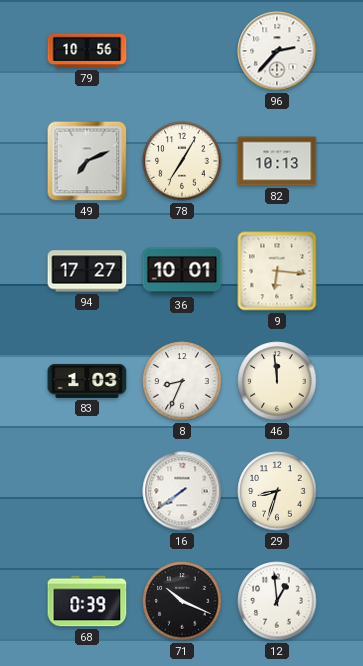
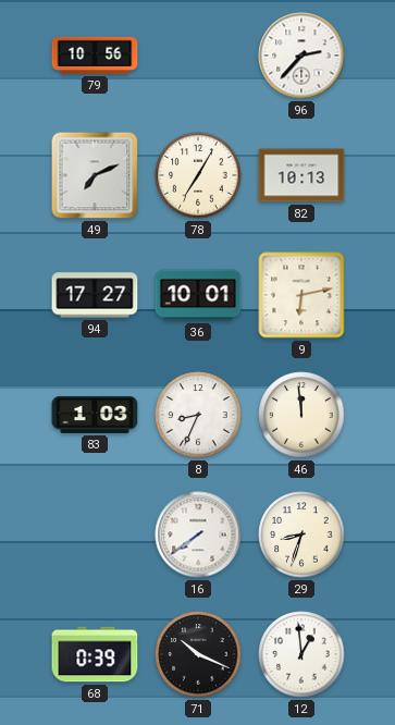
9: 6:16 -> 6:13 (301, 295)
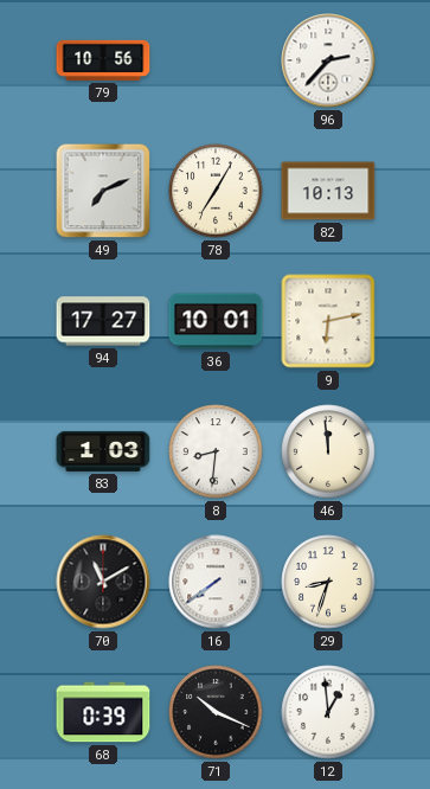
8: 8:34 -> 8:31 (216, 451)
70: none -> 11:10 (103, 582)
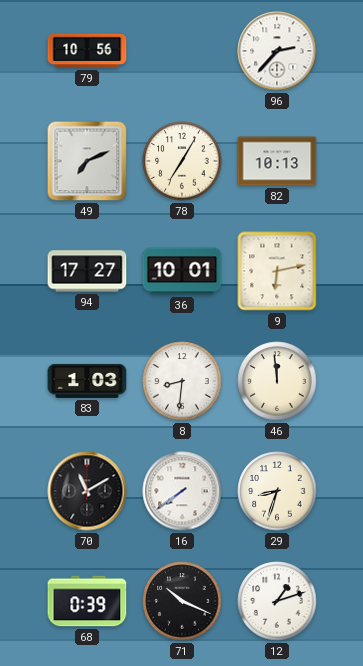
12: 12:59 -> 1:12 (277, 601)
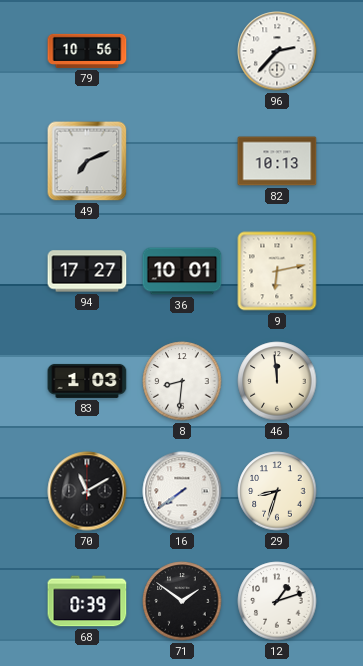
78: 7:05 -> none (182, 161)
71: 10:19 -> 1:51 (182, 601)
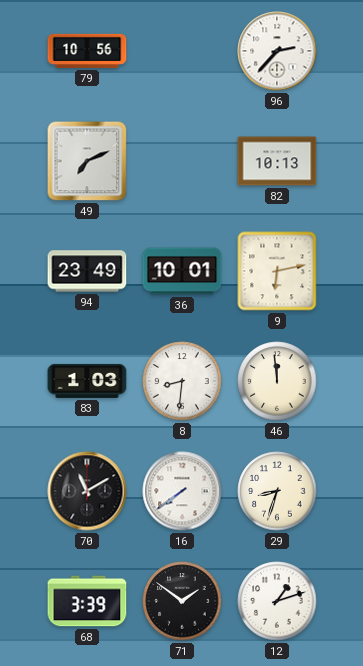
94: 17:27 -> 23:49 (87, 271)
68: 0:39 -> 3:39 (87, 601)
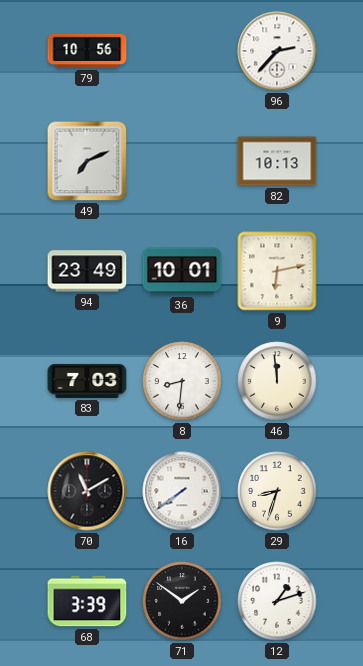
83: 1:03 -> 7:03 (87, 381)
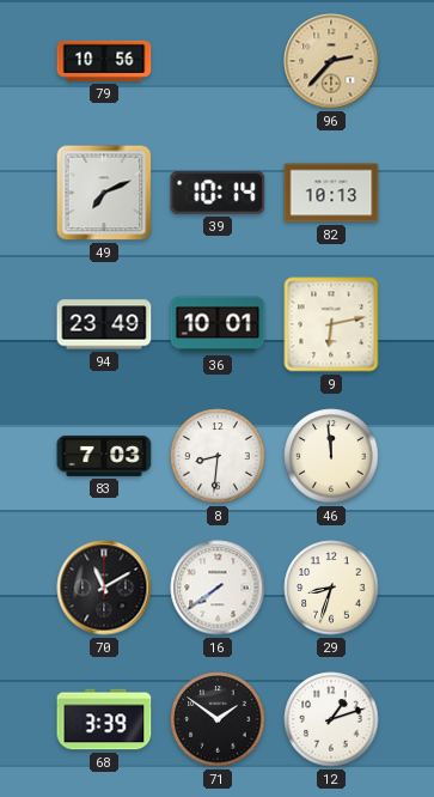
96 dial: white -> champagne (331, 61)
39: none -> 10:14 (218, 193)
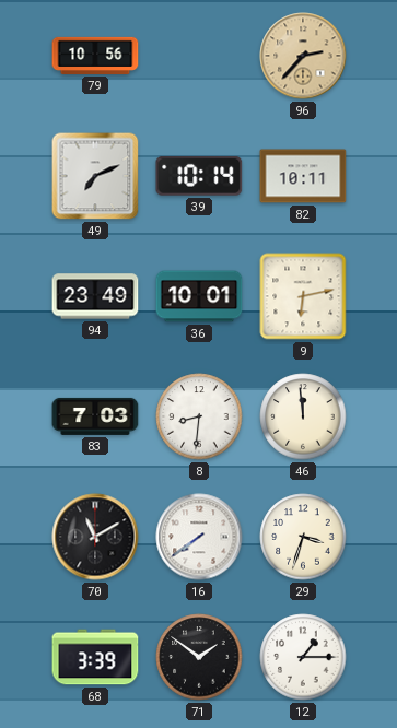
82: 10:13 -> 10:11 (303, 176)
29: 8:33 -> 3:33 (303, 537)
12: 1:12 -> 1:15 (303, 657)
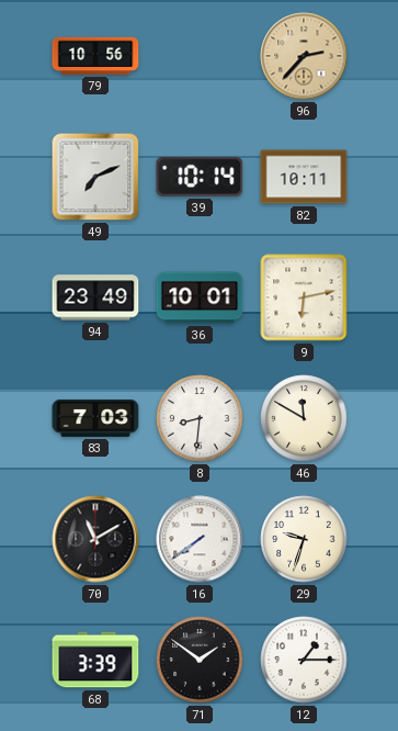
46: 11:59 -> 11:50 (304, 418)
29: 3:33 -> 9:33 (304, 539)
